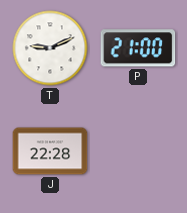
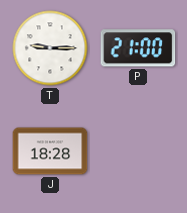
T: 9:11 -> 9:15 (50, 48)
J: 22:28 -> 18:28 (50, 151)
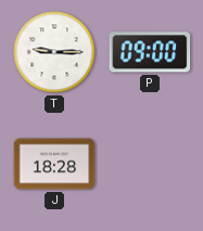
P: 21:00 -> 09:00 (150, 52)
